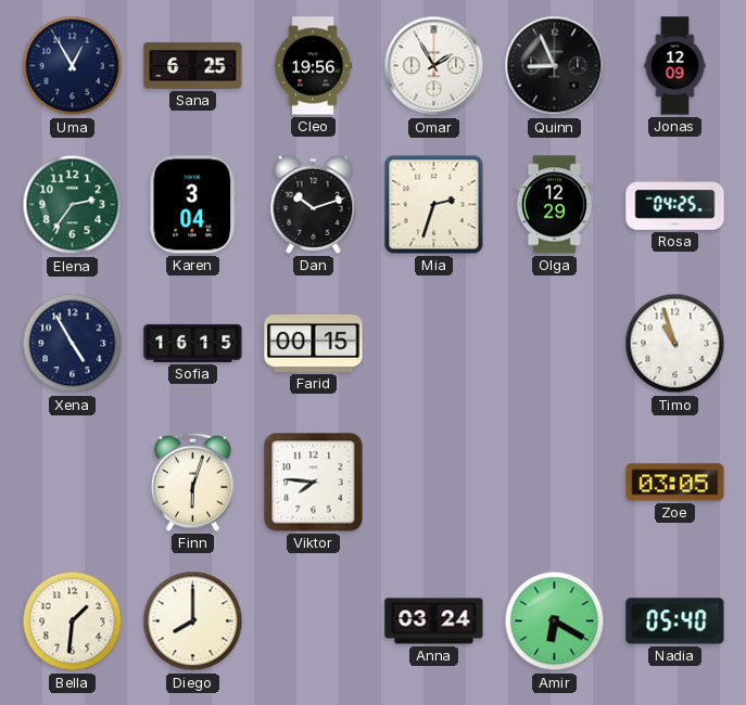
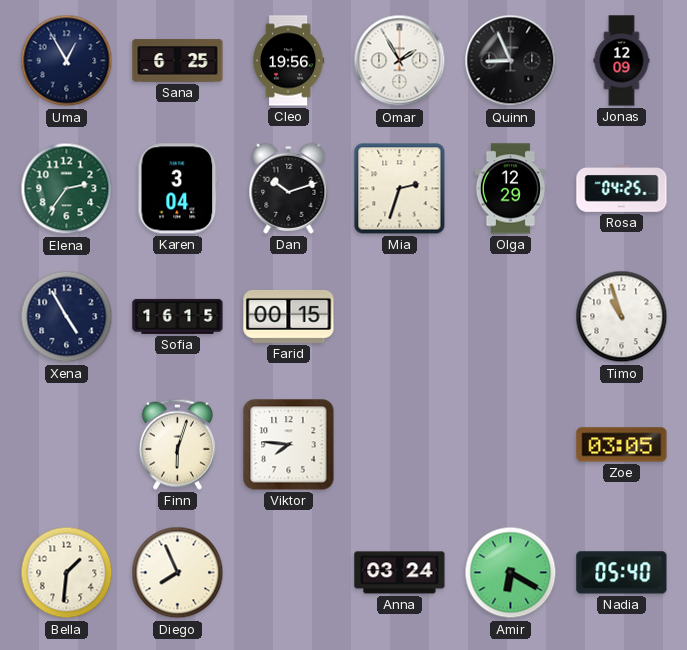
Diego: 8:00 -> 7:56 (178, 573)
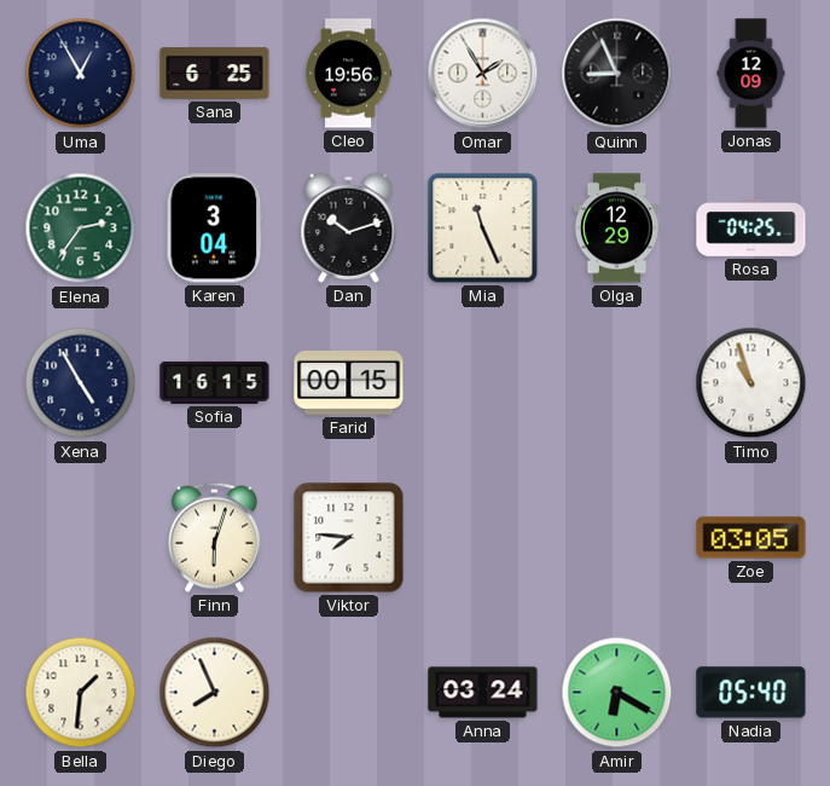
Mia: 2:33 -> 11:26 (483, 229)
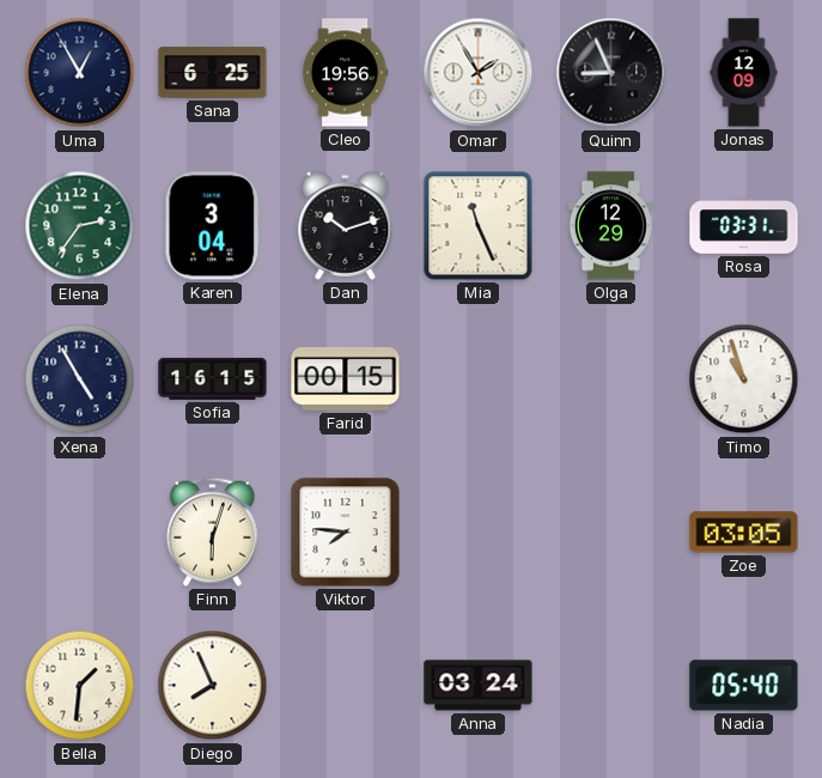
Rosa: 04:25 -> 03:31 (744, 226)
Amir: 6:20 -> none (617, 693)
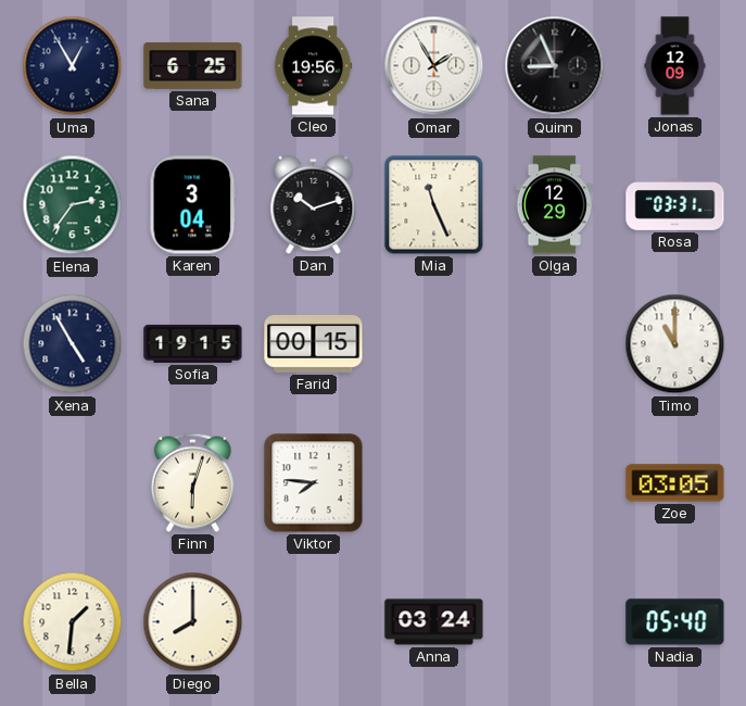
Sofia: 16:15 -> 19:15 (193, 343)
Timo: 10:57 -> 11:00 (675, 344)
Diego: 7:56 -> 8:00 (193, 622)
